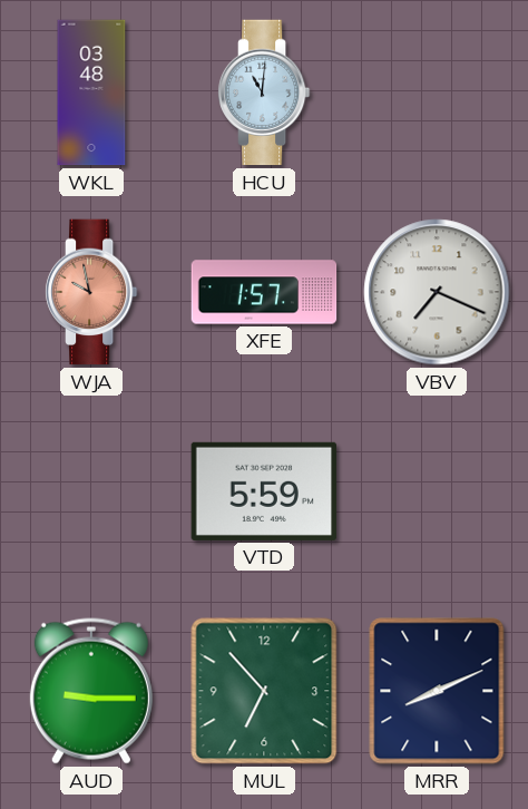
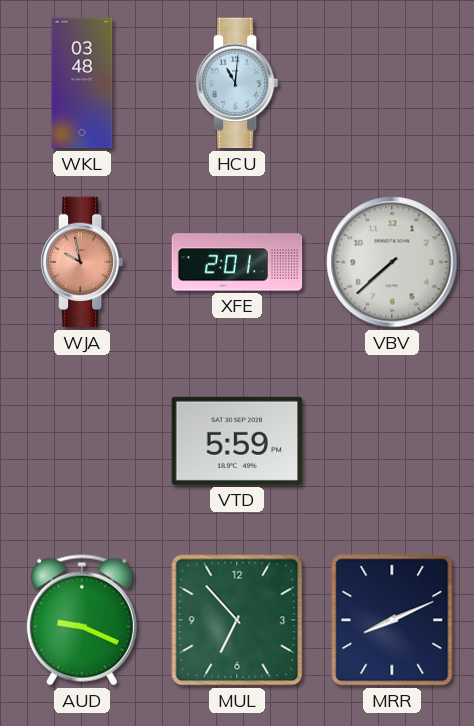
XFE: 1:57 -> 2:01 (237, 262)
VBV: 7:19 -> 7:38 (392, 262)
AUD: 9:15 -> 9:19 (82, 620)
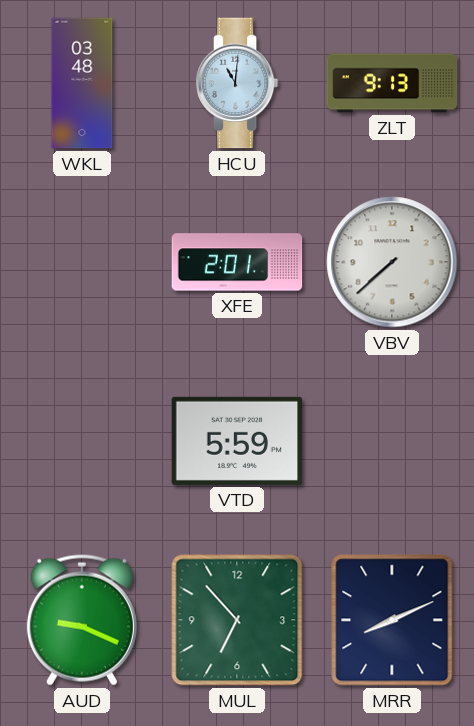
ZLT: none -> 9:13 (392, 83)
WJA: 9:58 -> none (82, 262)
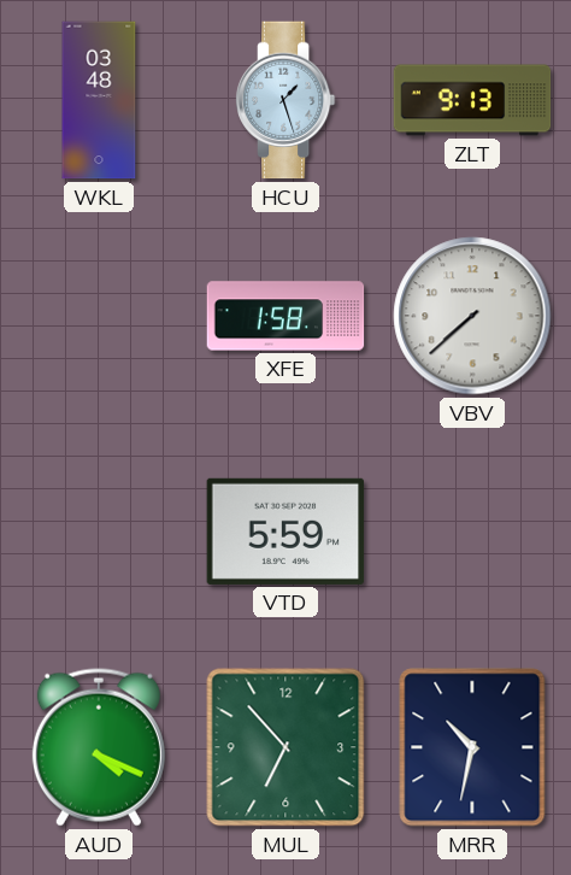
HCU: 11:01 -> 1:27 (285, 100)
XFE: 2:01 -> 1:58 (285, 316)
AUD: 9:19 -> 4:19 (99, 747)
MRR: 8:11 -> 10:32 (472, 747)
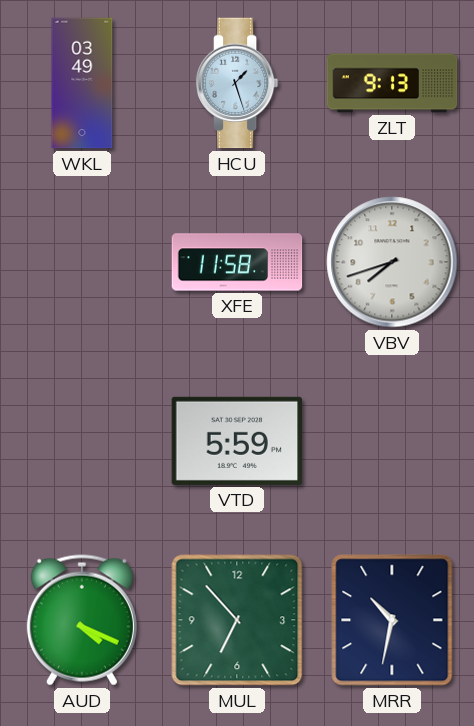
WKL: 03:48 -> 03:49 (82, 83)
XFE: 1:58 -> 11:58 (237, 262)
VBV: 7:38 -> 7:42 (392, 262)
